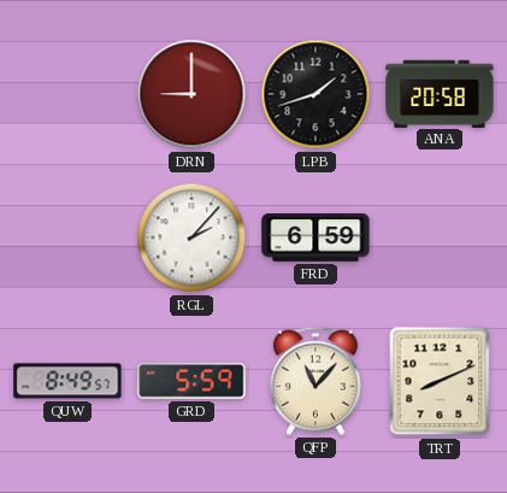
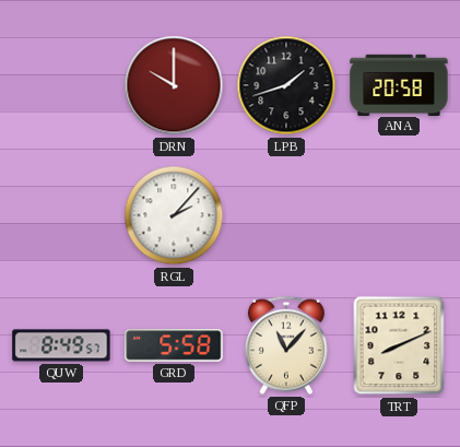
DRN: 9:00 -> 10:00 (174, 85)
FRD: 6:59 -> none (316, 237)
GRD: 5:59 -> 5:58 (174, 345)
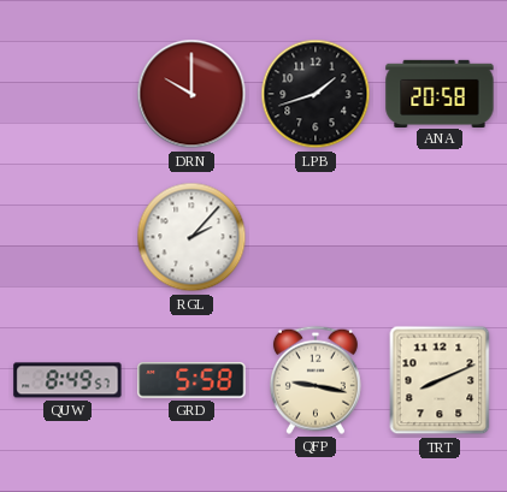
QFP: 11:07 -> 9:17 (316, 380)
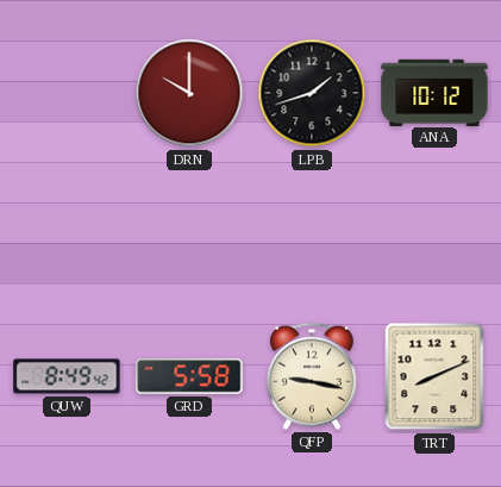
ANA: 20:58 -> 10:12 (434, 92)
RGL: 2:07 -> none (191, 237)
QUW: 8:49:57 -> 8:49:42 (67, 376)
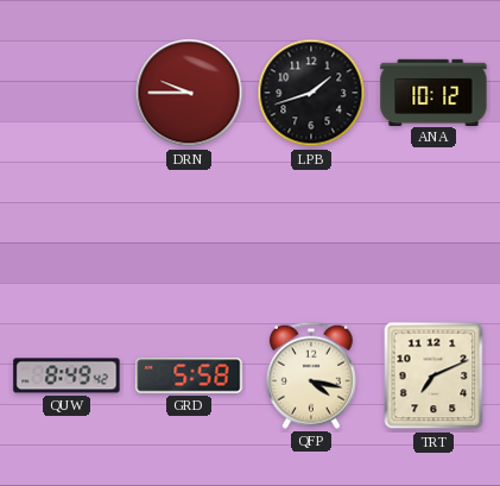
DRN: 10:00 -> 9:45 (189, 93)
QFP: 9:17 -> 4:17 (311, 375)
TRT: 8:11 -> 7:11 (433, 375)
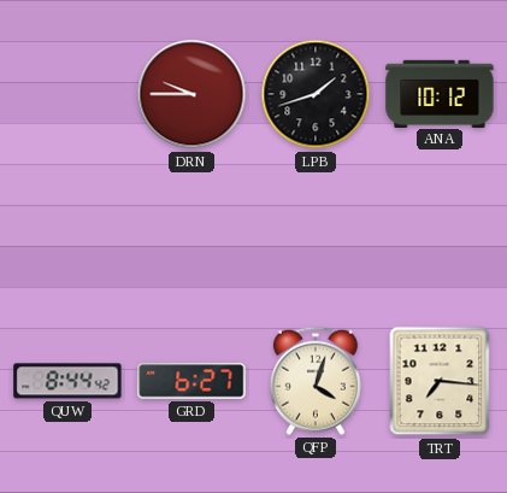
QUW: 8:49 -> 8:44 (67, 381)
GRD: 5:58 -> 6:27 (191, 381)
QFP: 4:17 -> 4:03 (316, 381)
TRT: 7:11 -> 7:16 (440, 381)
